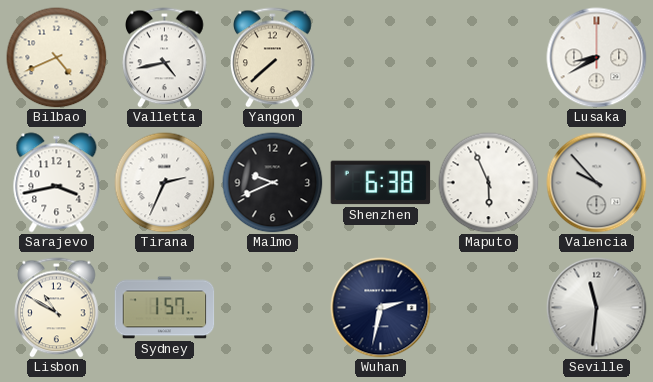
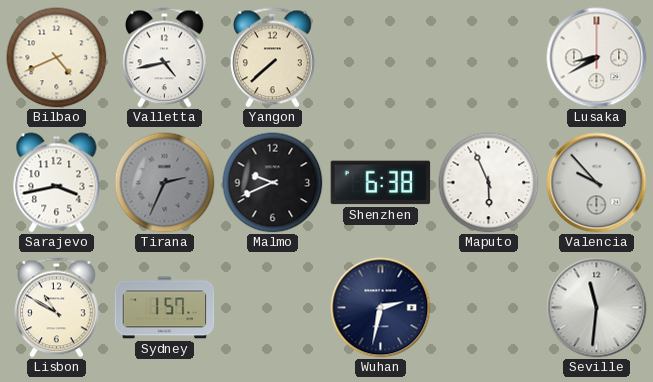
Tirana dial: white -> grey (165, 183)
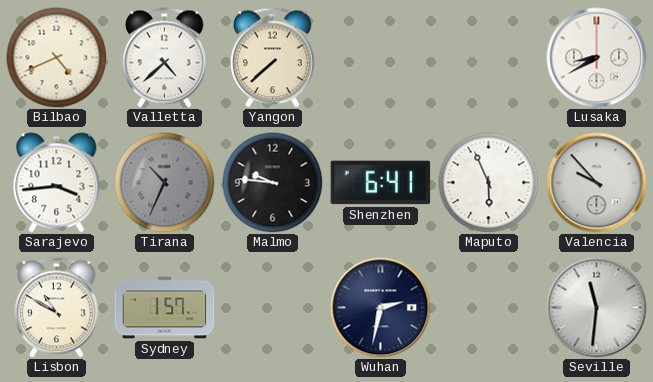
Valletta: 4:43 -> 4:38 (165, 58)
Sarajevo: 3:43 -> 3:44 (57, 183)
Tirana: 2:34 -> 10:34 (165, 183)
Malmo: 9:41 -> 9:46 (273, 183)
Shenzhen: 6:38 -> 6:41 (381, 183)
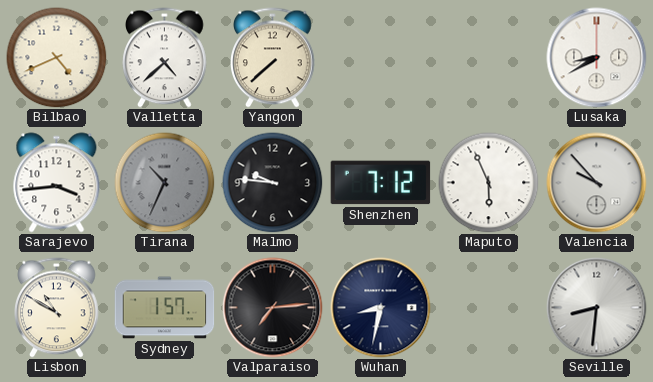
Shenzhen: 6:41 -> 7:12 (381, 183)
Valparaiso: none -> 7:14 (273, 308)
Wuhan: 2:32 -> 8:32 (381, 308)
Seville: 11:31 -> 8:31 (597, 308)
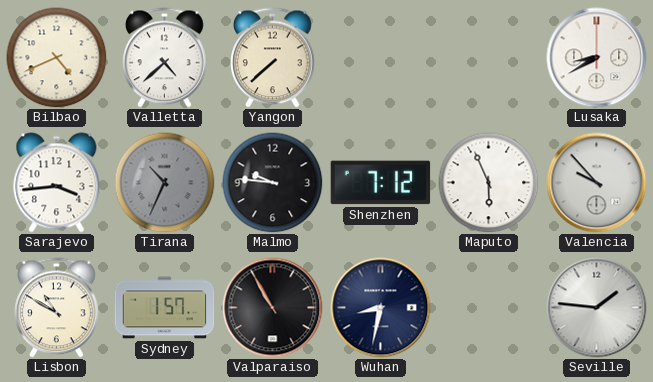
Valparaiso: 7:14 -> 10:55 (273, 308)
Seville: 8:31 -> 1:46 (597, 308)
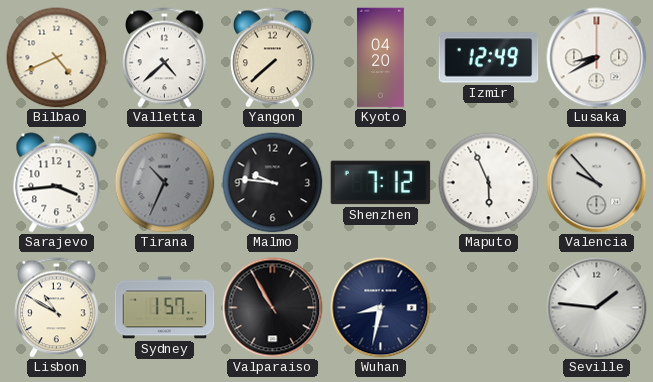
Kyoto: none -> 04:20 (381, 58)
Izmir: none -> 12:49 (489, 58)
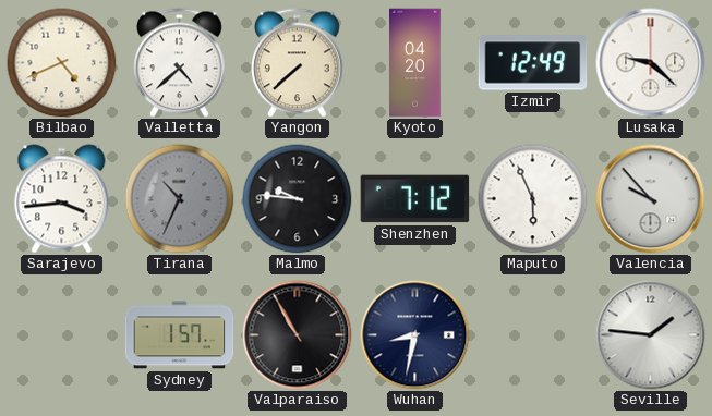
Lusaka: 8:40 -> 9:22 (651, 63)
Lisbon: 10:50 -> none (57, 308)
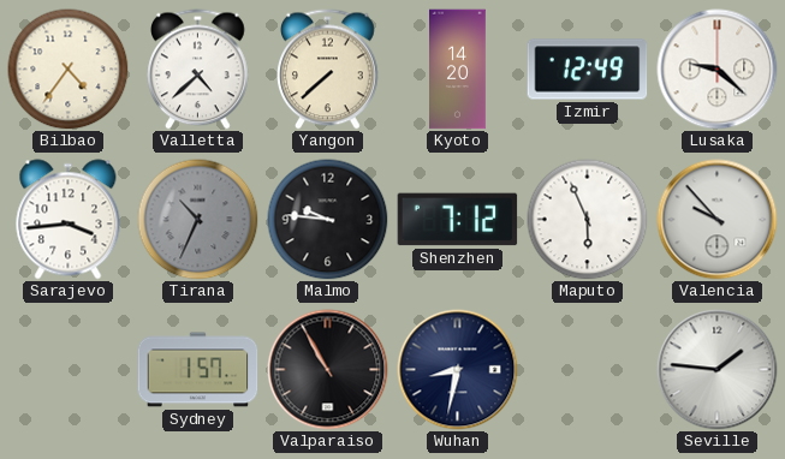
Bilbao: 4:41 -> 4:36 (69, 70)
Kyoto: 04:20 -> 14:20 (458, 70)
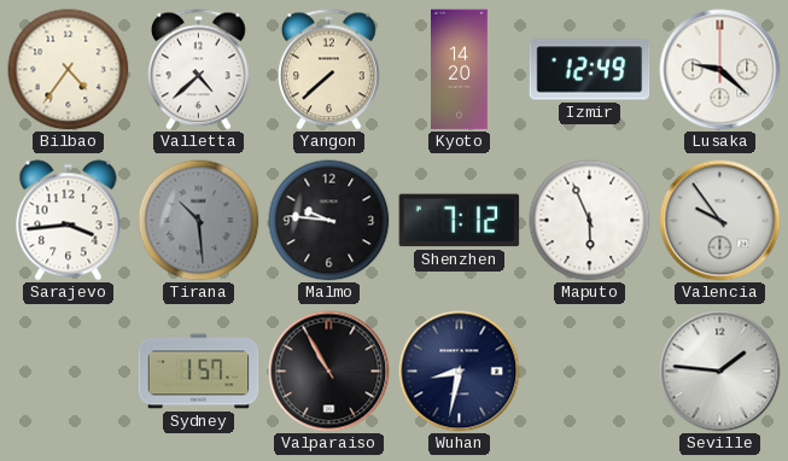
Tirana: 10:34 -> 10:29 (199, 221)
Valencia: 9:53 -> 9:54 (720, 221)
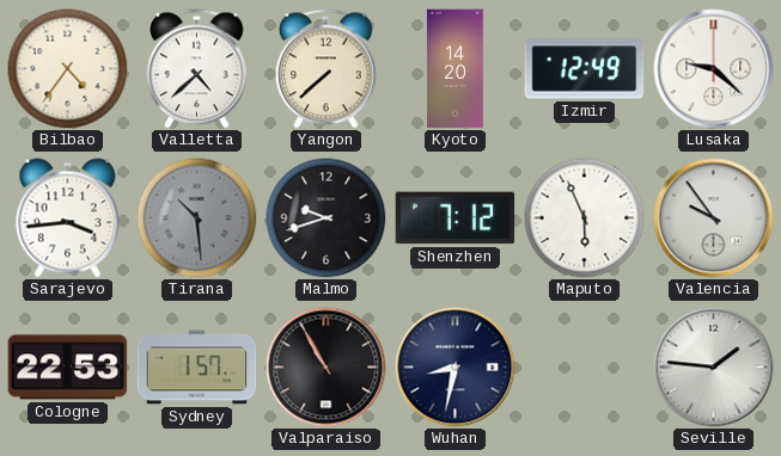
Malmo: 9:46 -> 9:42 (327, 218)
Cologne: none -> 22:53 (68, 368)
